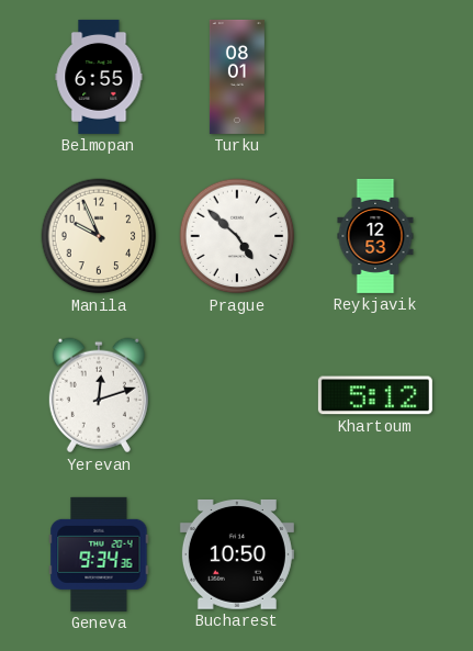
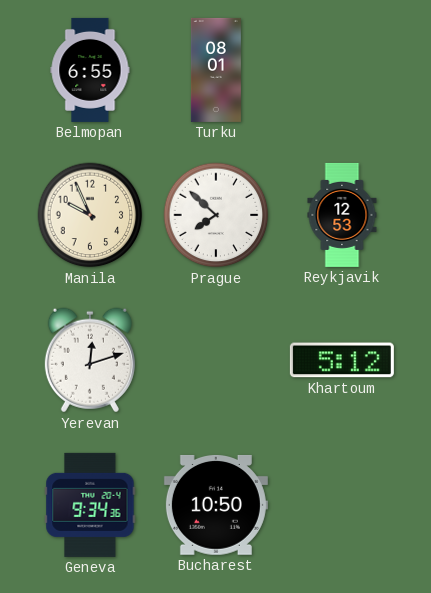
Prague: 4:52 -> 7:52 (216, 215)
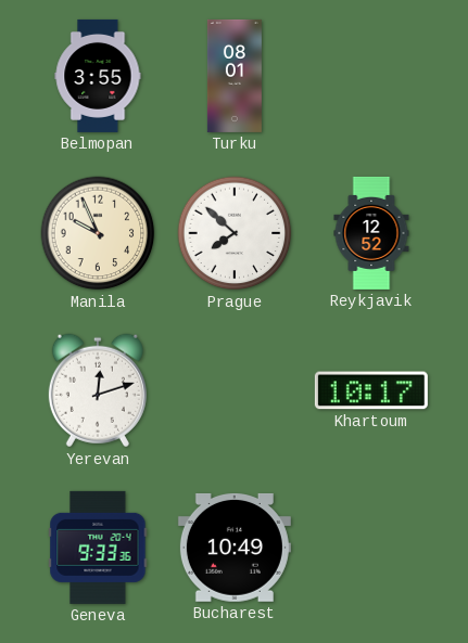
Belmopan: 6:55 -> 3:55 (98, 76)
Reykjavik: 12:53 -> 12:52 (371, 233)
Khartoum: 5:12 -> 10:17 (371, 390)
Geneva: 9:34 -> 9:33 (98, 548)
Bucharest: 10:50 -> 10:49 (235, 548)
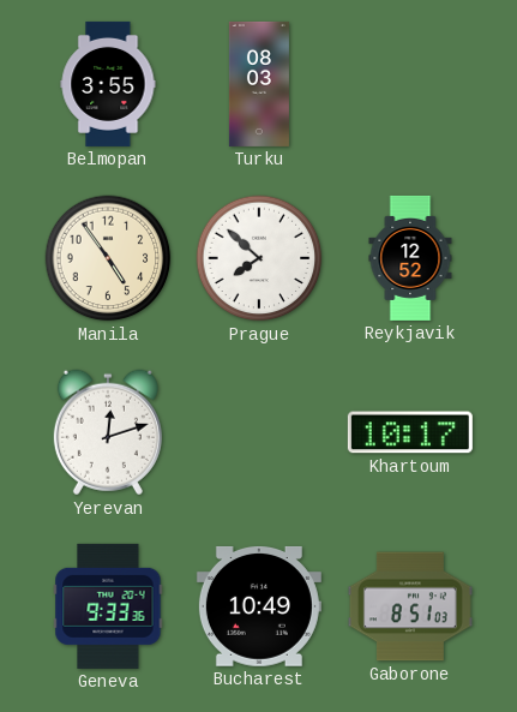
Turku: 08:01 -> 08:03 (259, 84)
Manila: 9:56 -> 4:54 (108, 258)
Gaborone: none -> 8:51 (410, 606)
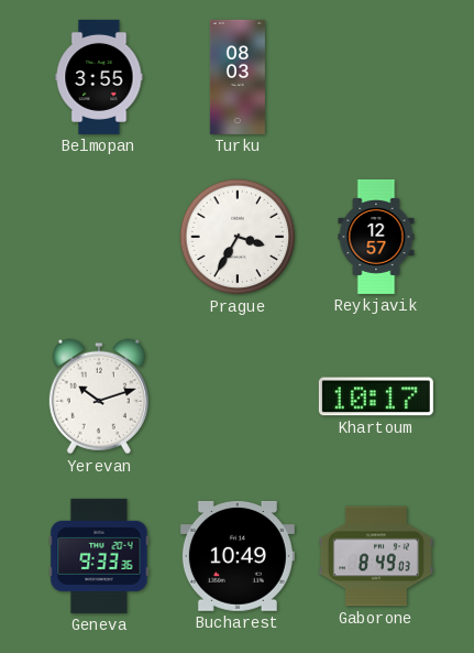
Manila: 4:54 -> none (108, 258)
Prague: 7:52 -> 3:35 (238, 237)
Reykjavik: 12:52 -> 12:57 (376, 237)
Yerevan: 12:12 -> 10:12 (99, 396)
Gaborone: 8:51 -> 8:49 (376, 556)
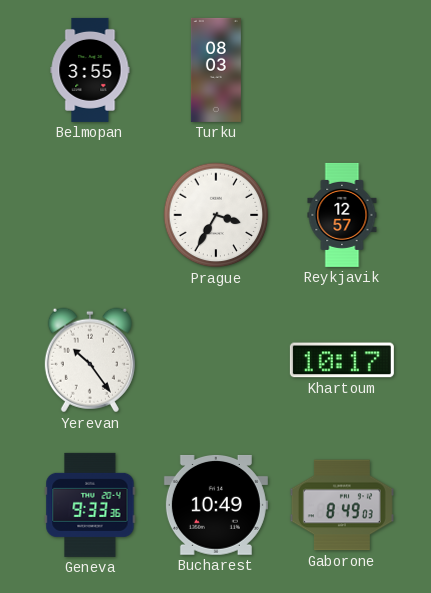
Yerevan: 10:12 -> 10:24 (90, 360)
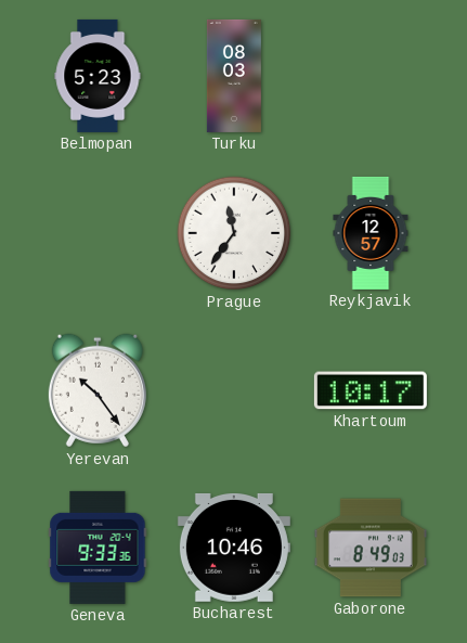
Belmopan: 3:55 -> 5:23 (98, 76)
Prague: 3:35 -> 11:36 (234, 233)
Bucharest: 10:49 -> 10:46 (234, 548)
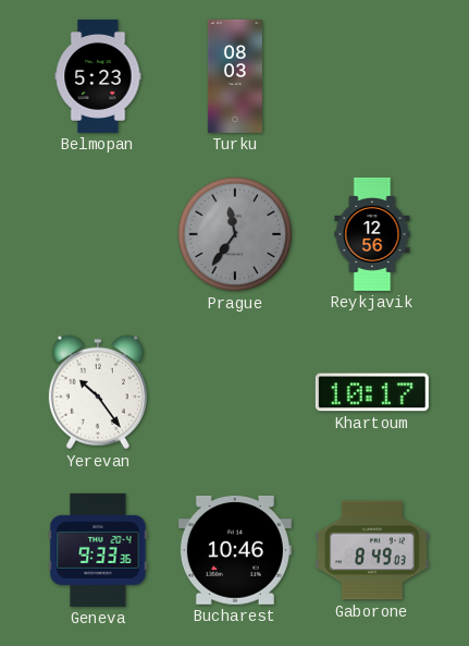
Prague dial: white -> grey (235, 234)
Reykjavik: 12:57 -> 12:56 (372, 234)
